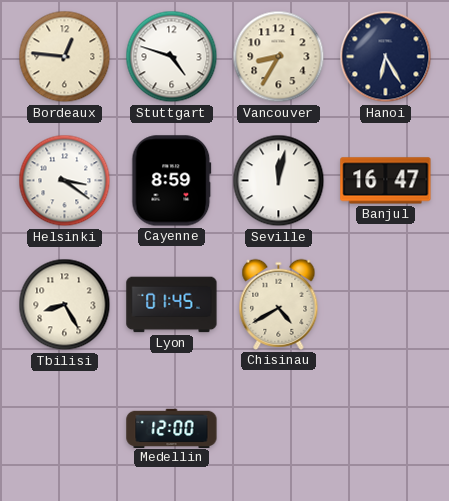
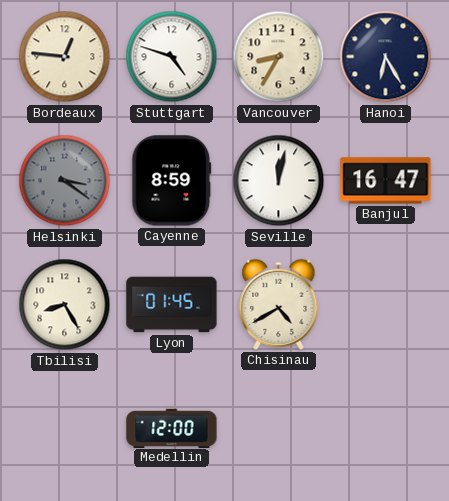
Helsinki dial: white -> grey (65, 181)
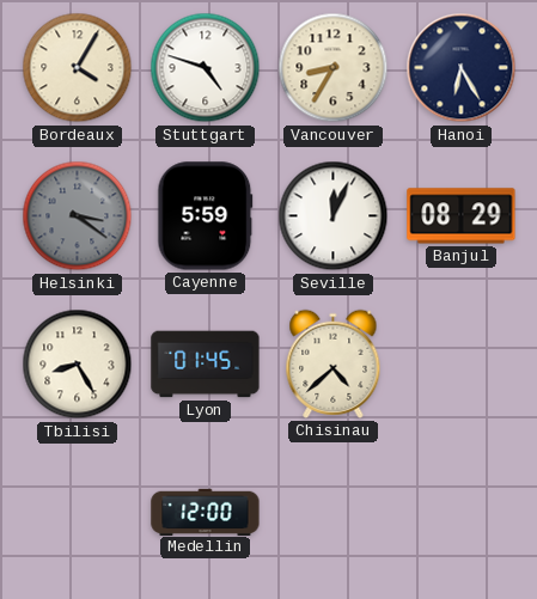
Bordeaux: 12:46 -> 4:05 (78, 68)
Cayenne: 8:59 -> 5:59 (206, 216)
Seville: 12:02 -> 12:04 (334, 216)
Banjul: 16:47 -> 08:29 (462, 216)
Chisinau: 4:40 -> 4:38 (334, 363)
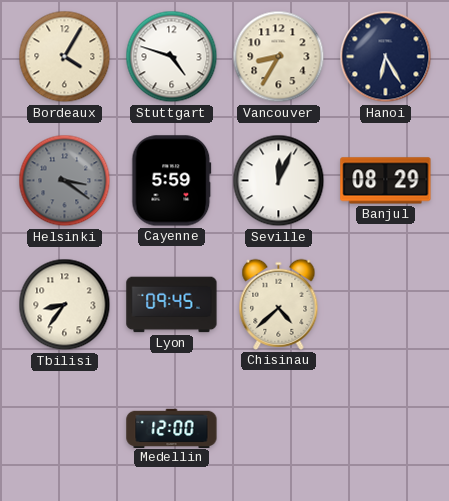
Tbilisi: 8:25 -> 8:36 (65, 305)
Lyon: 01:45 -> 09:45 (172, 305)
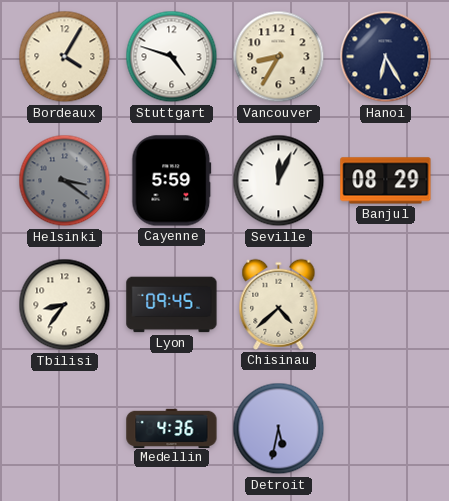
Medellin: 12:00 -> 4:36 (172, 428)
Detroit: none -> 5:32 (279, 429)
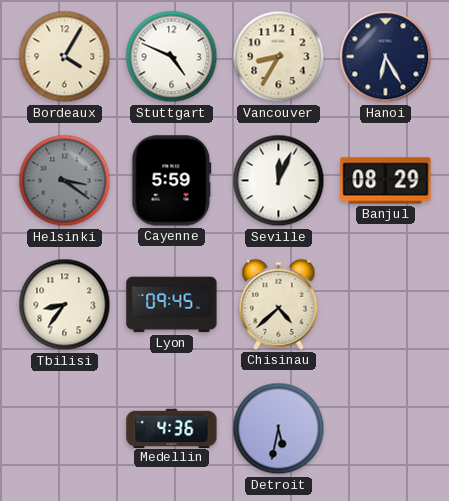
Stuttgart: 4:48 -> 4:49 (172, 57)
